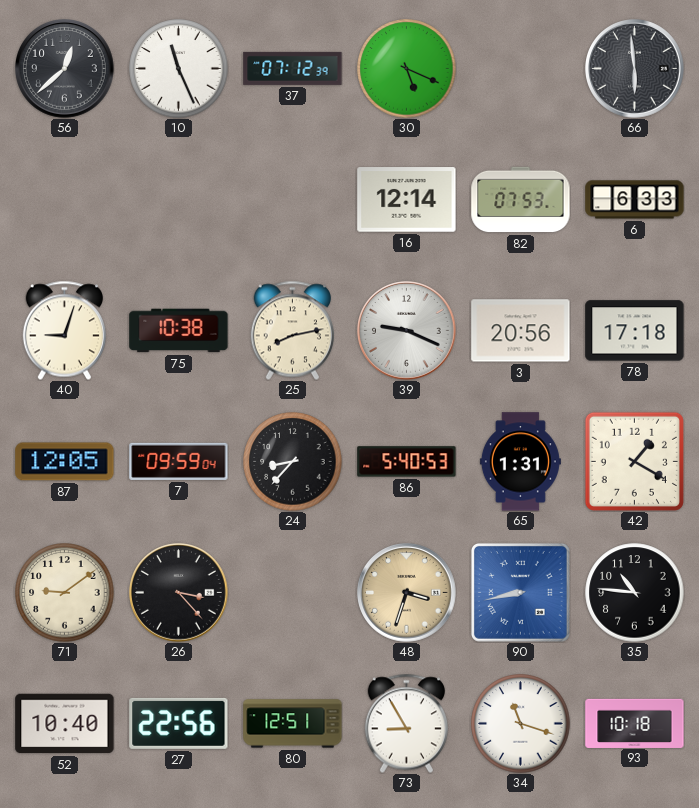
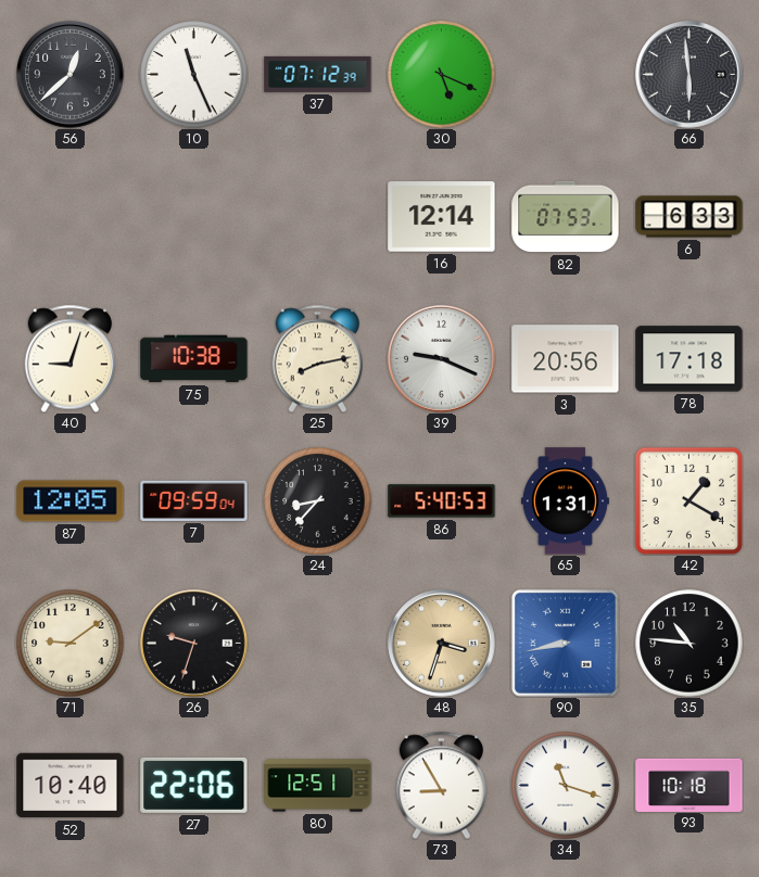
26: 3:23 -> 9:33 (194, 644)
27: 22:56 -> 22:06 (194, 785)
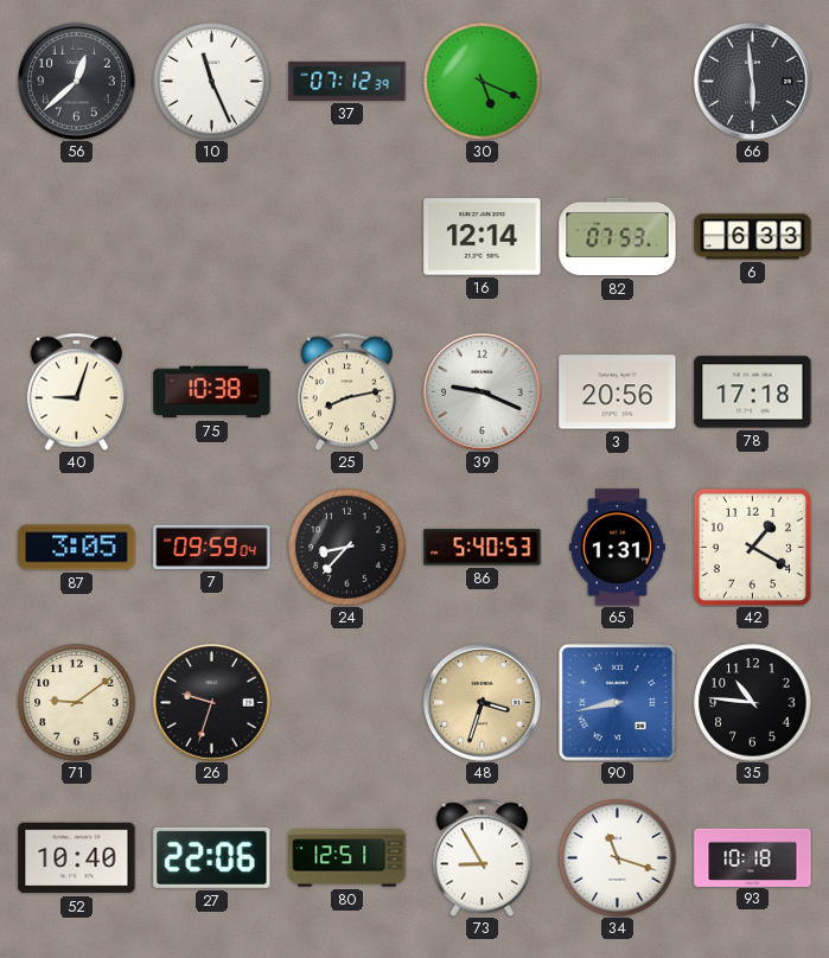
87: 12:05 -> 3:05 (77, 548)
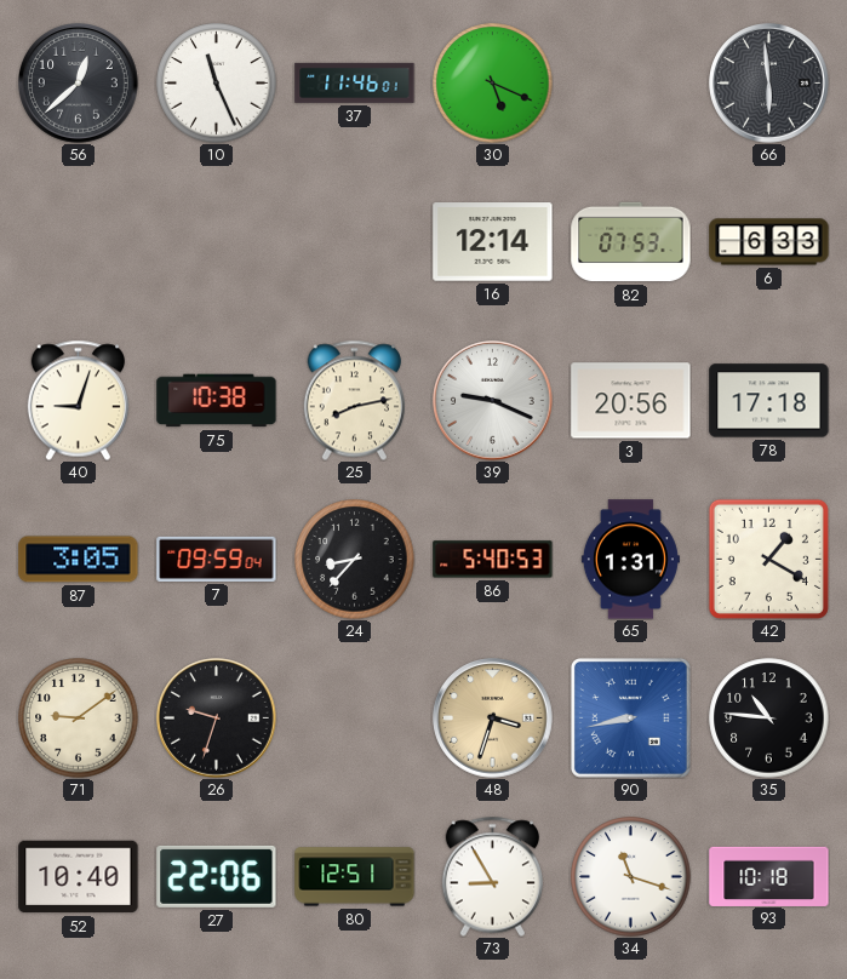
37: 07:12 -> 11:46 (355, 82)
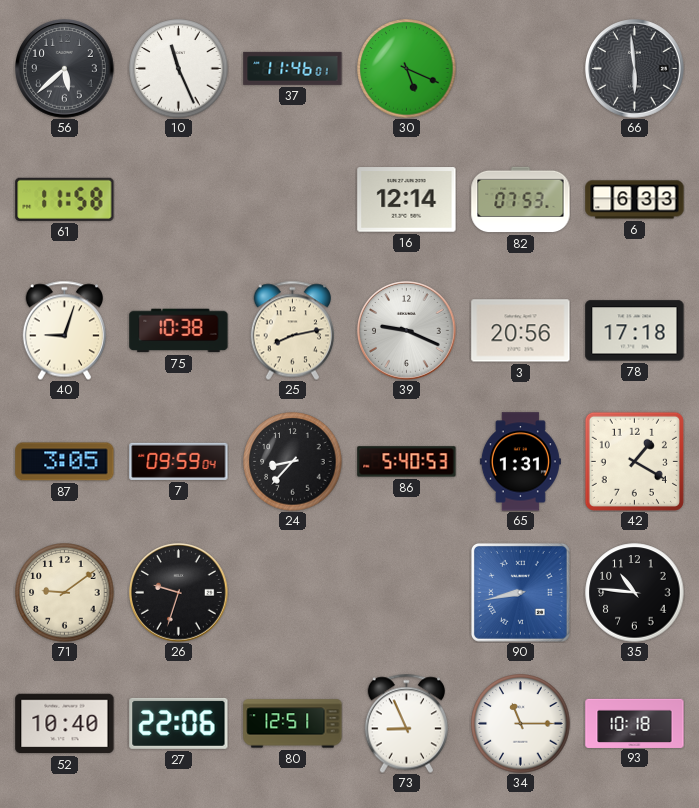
56: 12:38 -> 5:38 (65, 69)
61: none -> 11:58 (65, 199)
48: 3:33 -> none (493, 718)
73: 8:55 -> 8:56 (406, 723)
34: 11:18 -> 11:15 (521, 724)
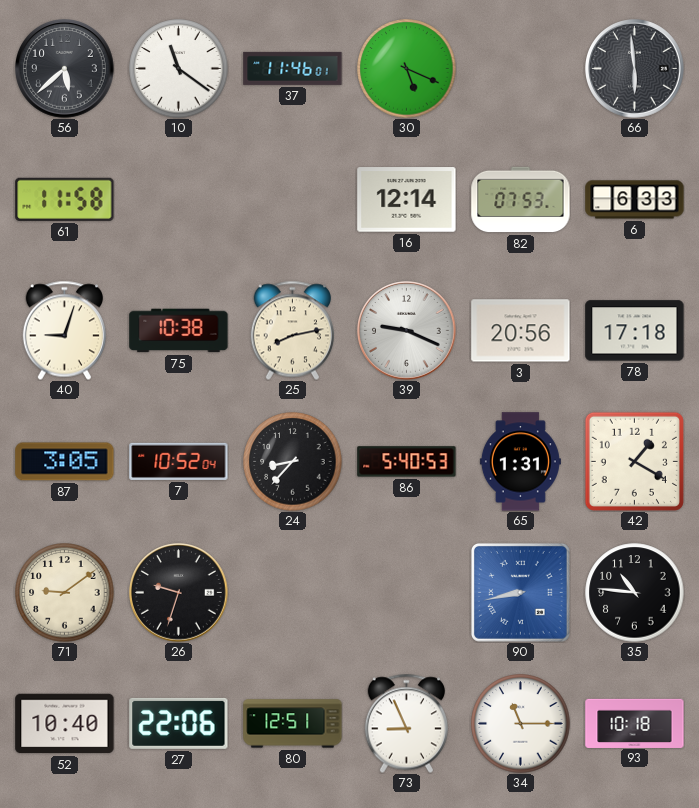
10: 11:26 -> 11:21 (179, 69)
7: 09:59 -> 10:52 (179, 461)
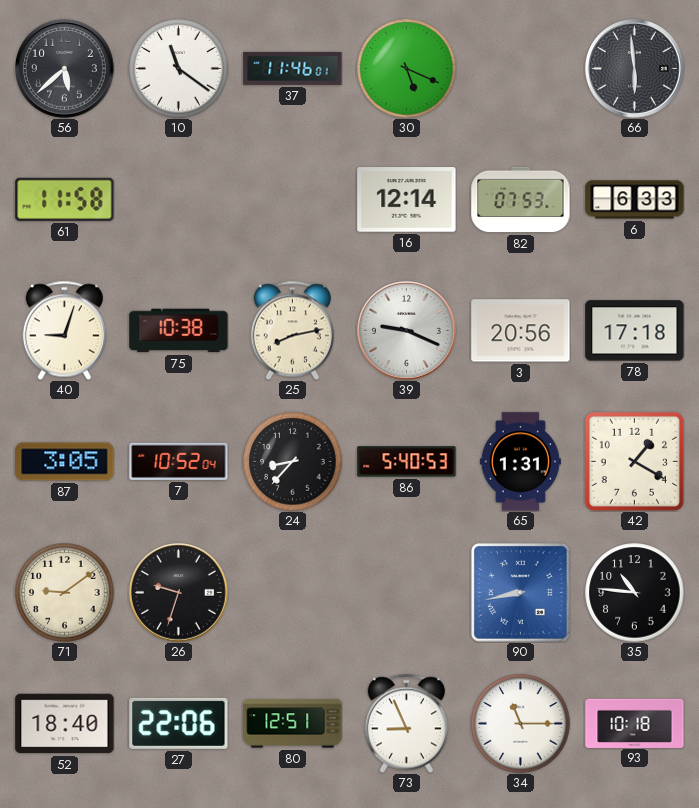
52: 10:40 -> 18:40 (65, 724)
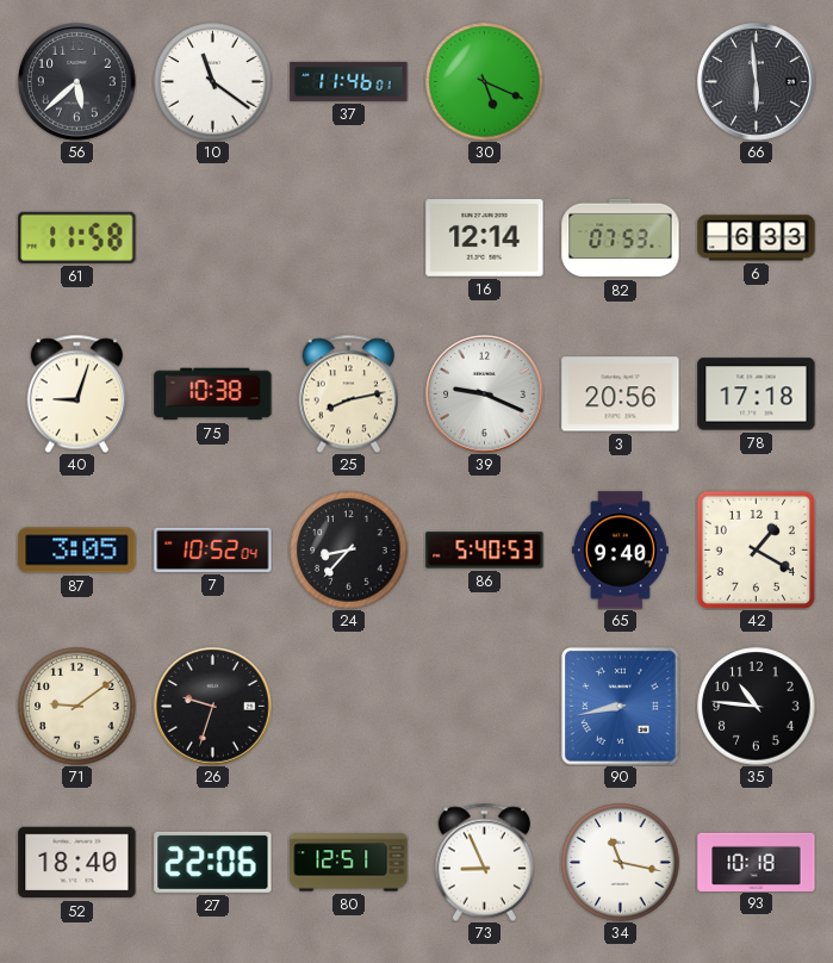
65: 1:31 -> 9:40 (620, 551)
34: 11:15 -> 11:17 (621, 863)
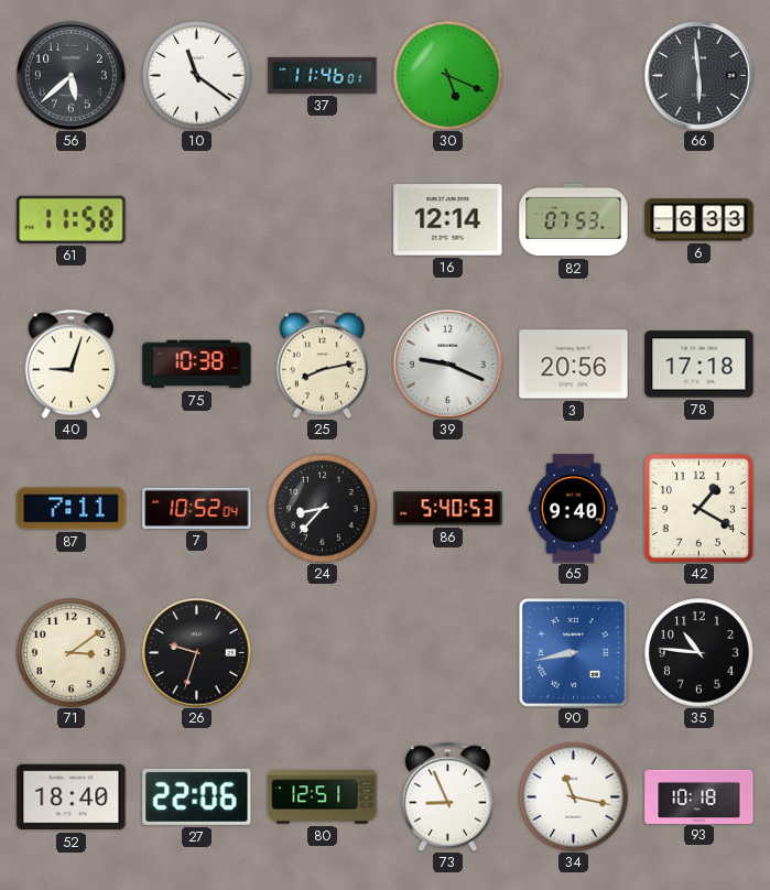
87: 3:05 -> 7:11 (72, 509)
71: 9:09 -> 3:09 (72, 653)
